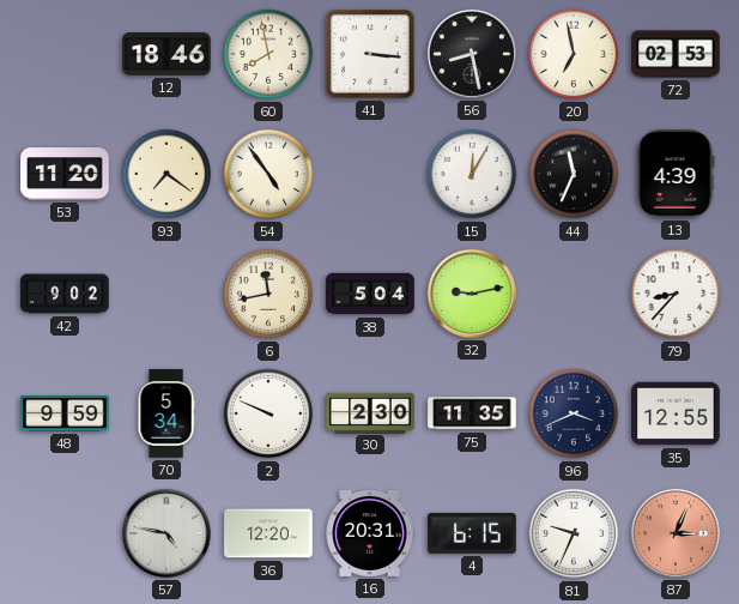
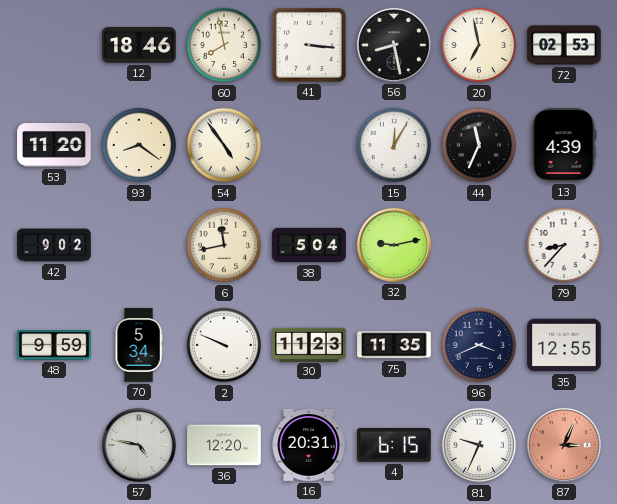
93: 7:21 -> 8:21 (139, 145)
30: 2:30 -> 11:23 (309, 344)
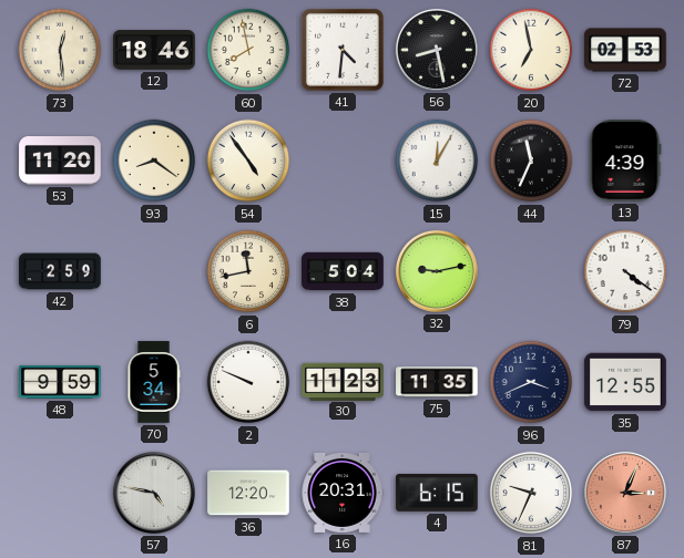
73: none -> 12:29 (60, 50)
41: 3:16 -> 4:31 (343, 50)
42: 9:02 -> 2:59 (60, 271)
79: 8:37 -> 4:21 (625, 271)
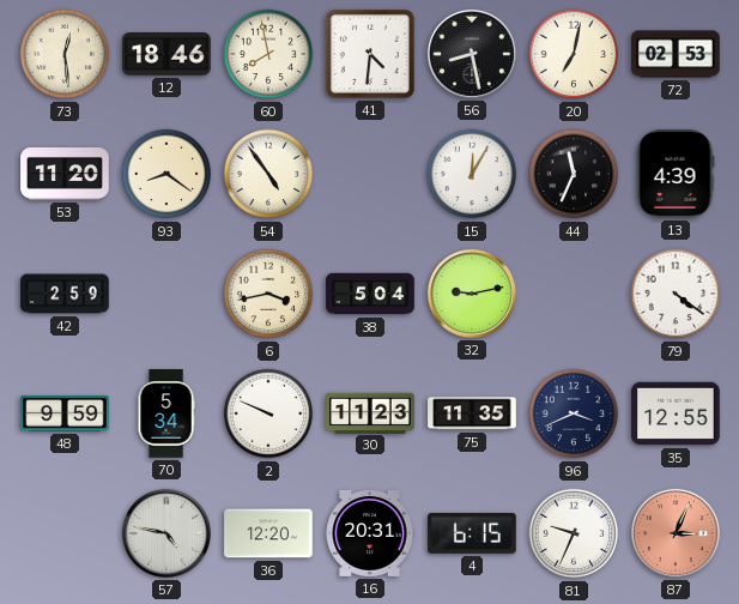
20: 6:58 -> 7:02 (574, 54)
6: 11:43 -> 3:43 (268, 294)
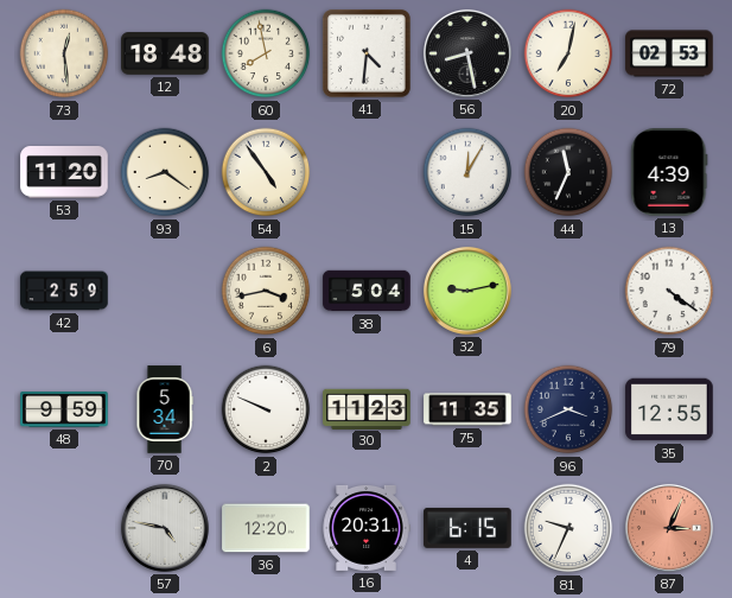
12: 18:46 -> 18:48 (165, 53)
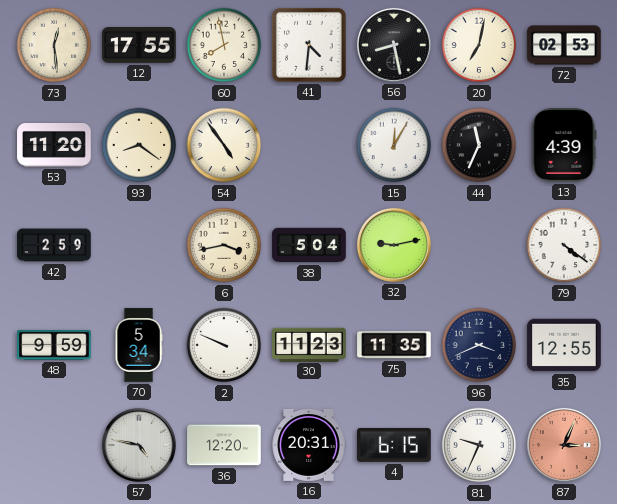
12: 18:48 -> 17:55 (139, 45)
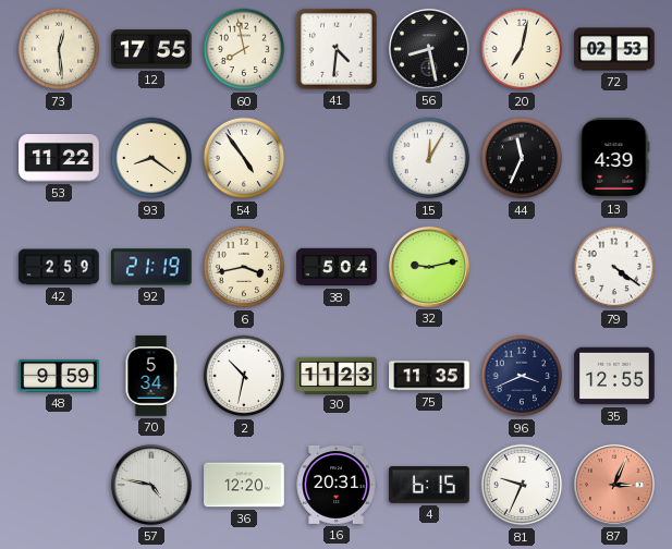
53: 11:20 -> 11:22 (59, 159)
92: none -> 21:19 (151, 267)
2: 9:49 -> 10:32 (244, 376)
